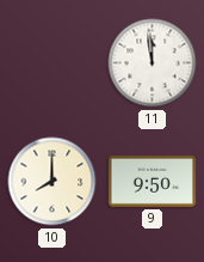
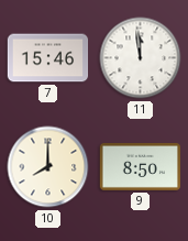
7: none -> 15:46 (48, 58)
9: 9:50 -> 8:50 (141, 166)
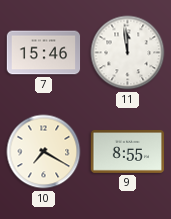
10: 8:00 -> 7:20 (44, 152)
9: 8:50 -> 8:55 (128, 151)
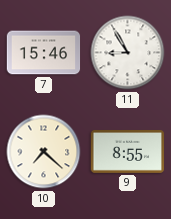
11: 11:59 -> 8:55 (128, 53)
10: 7:20 -> 7:22 (44, 152)
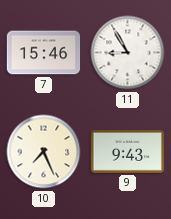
10: 7:22 -> 7:26 (44, 152)
9: 8:55 -> 9:43 (128, 151)
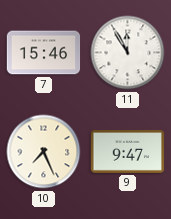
11: 8:55 -> 11:55 (128, 53)
9: 9:43 -> 9:47 (128, 151)
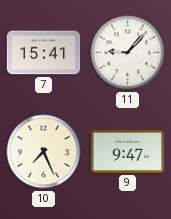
7: 15:46 -> 15:41 (44, 53)
11: 11:55 -> 9:07 (128, 53)
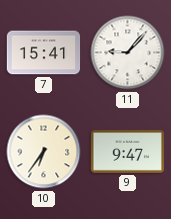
10: 7:26 -> 6:36 (44, 152)
